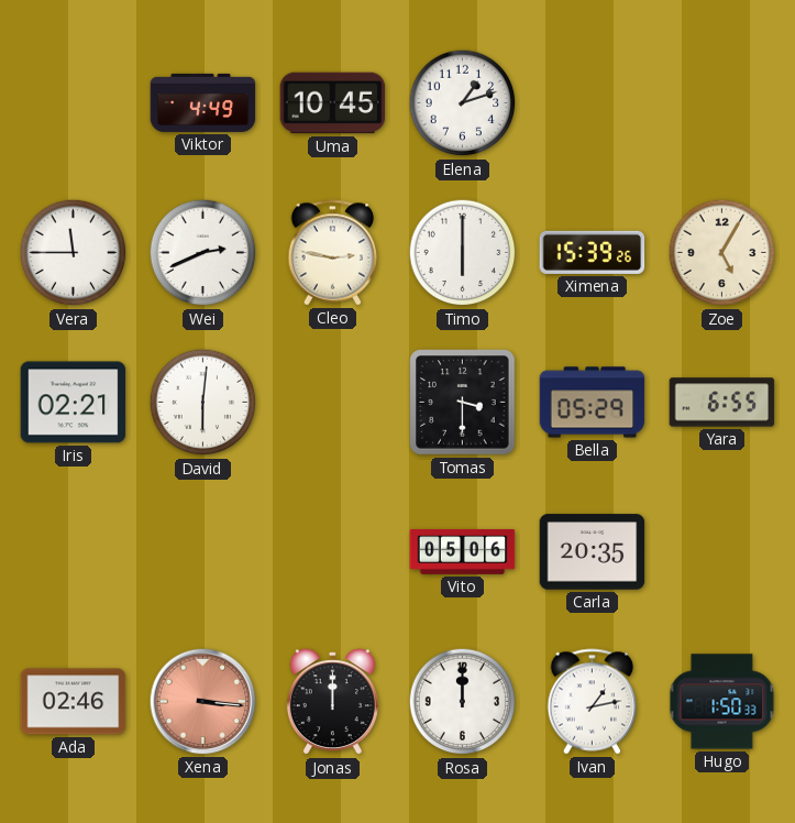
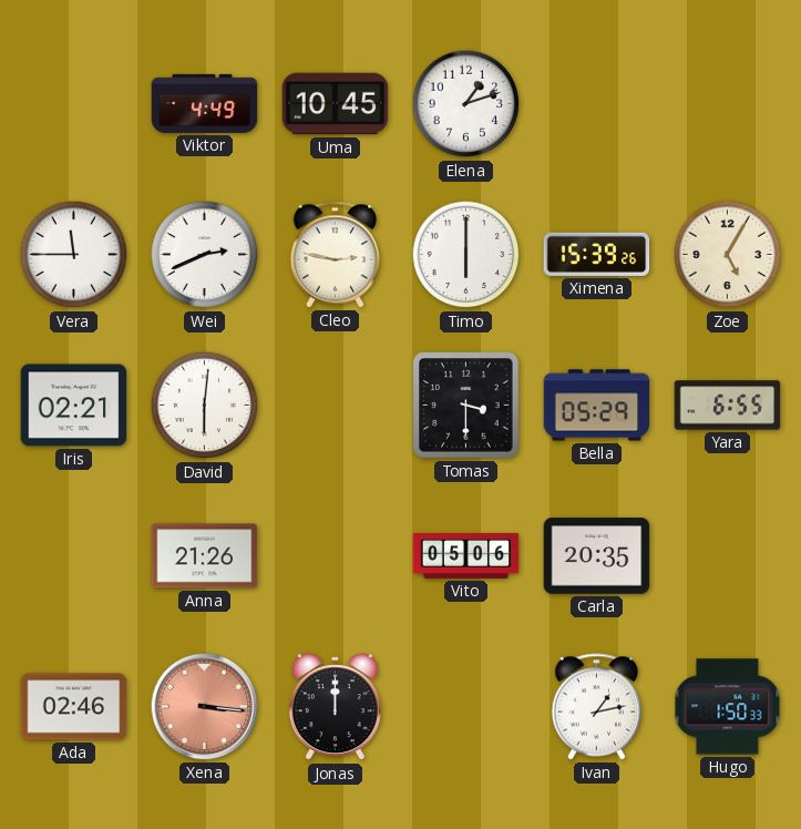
Anna: none -> 21:26 (205, 556)
Rosa: 12:00 -> none (463, 702)
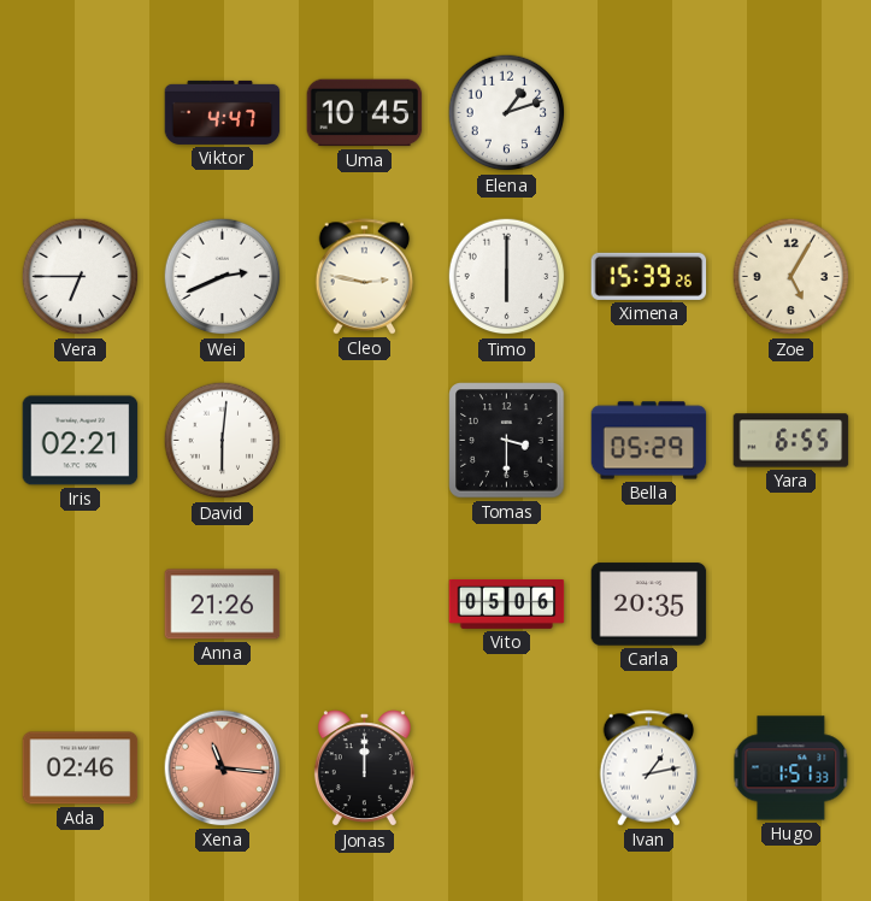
Viktor: 4:49 -> 4:47 (223, 112)
Vera: 11:45 -> 6:45 (81, 277)
Xena: 3:16 -> 11:16 (223, 768)
Hugo: 1:50 -> 1:51 (791, 768)
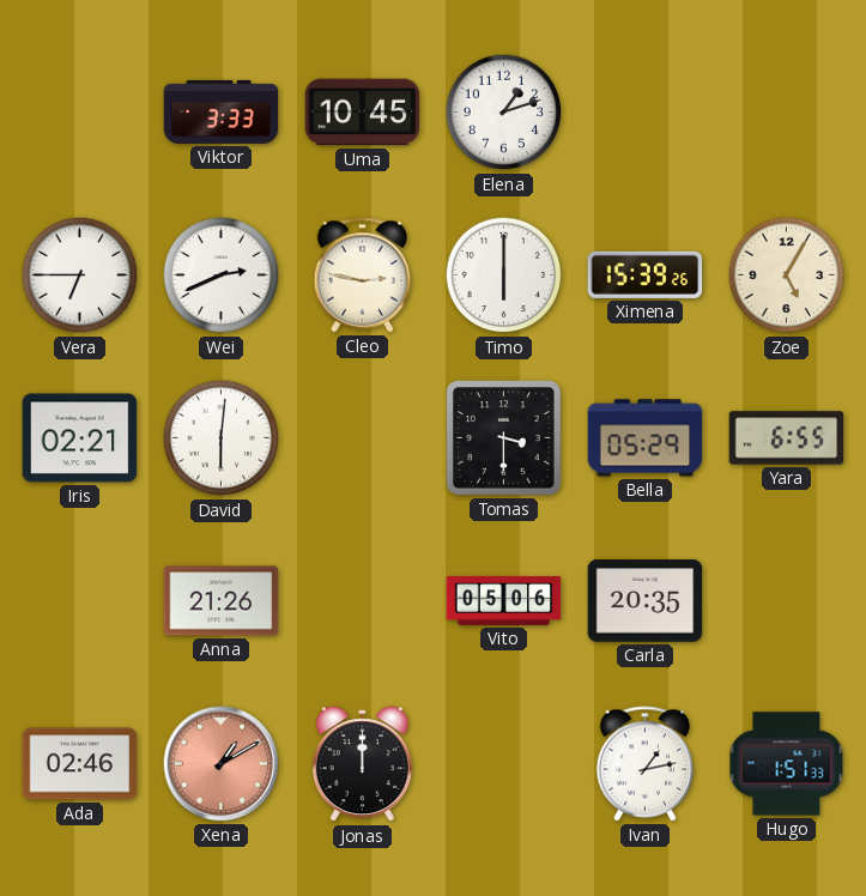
Viktor: 4:47 -> 3:33 (222, 111)
Xena: 11:16 -> 1:10 (222, 764)
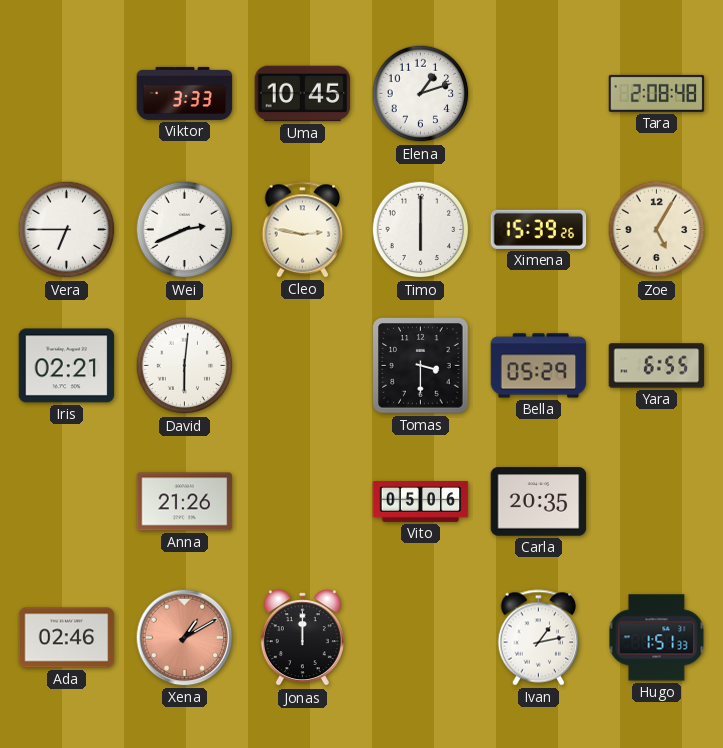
Tara: none -> 2:08 (657, 93)
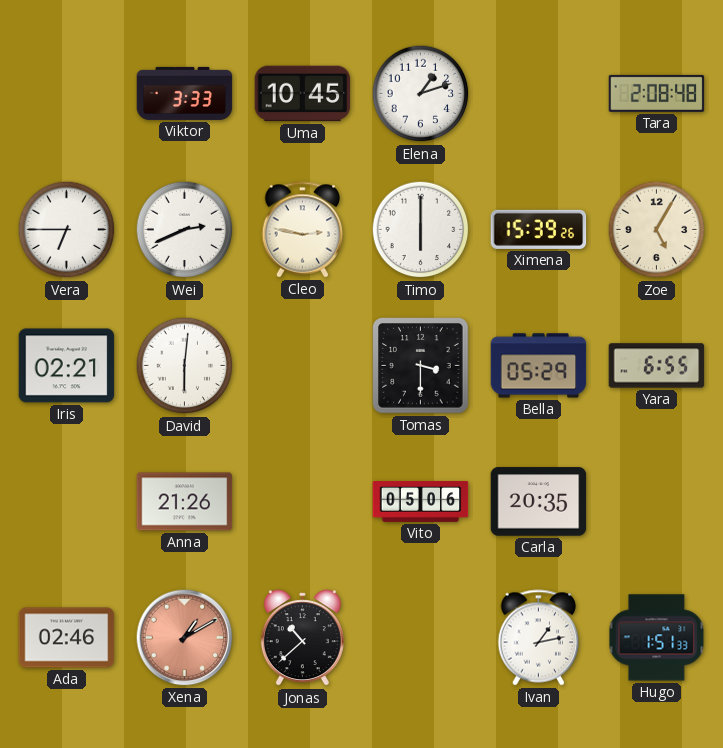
Jonas: 12:00 -> 10:38 (302, 638)
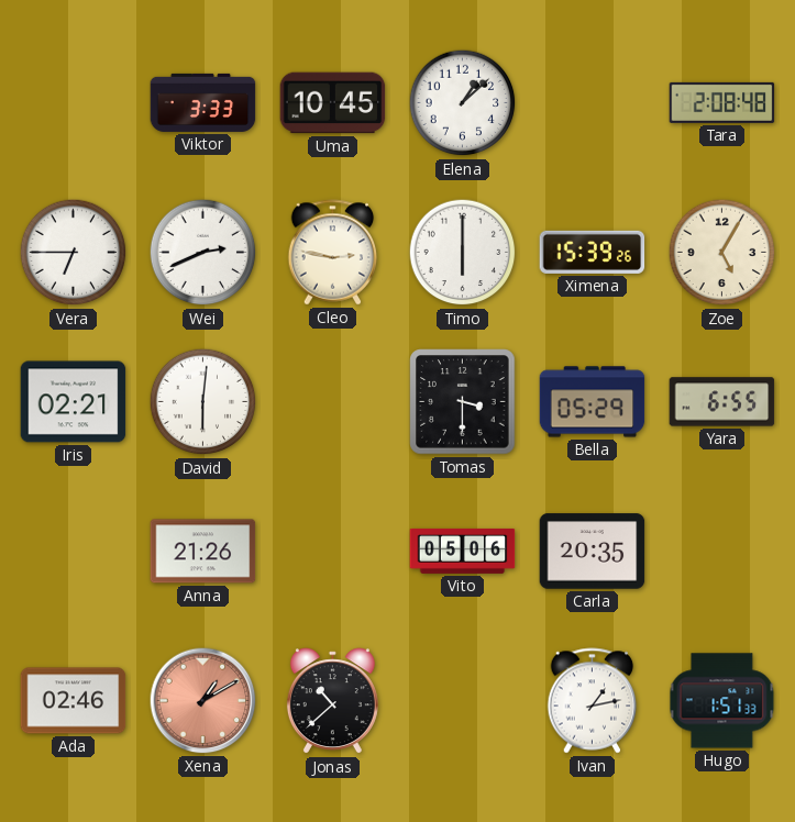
Elena: 1:12 -> 1:08 (463, 103)
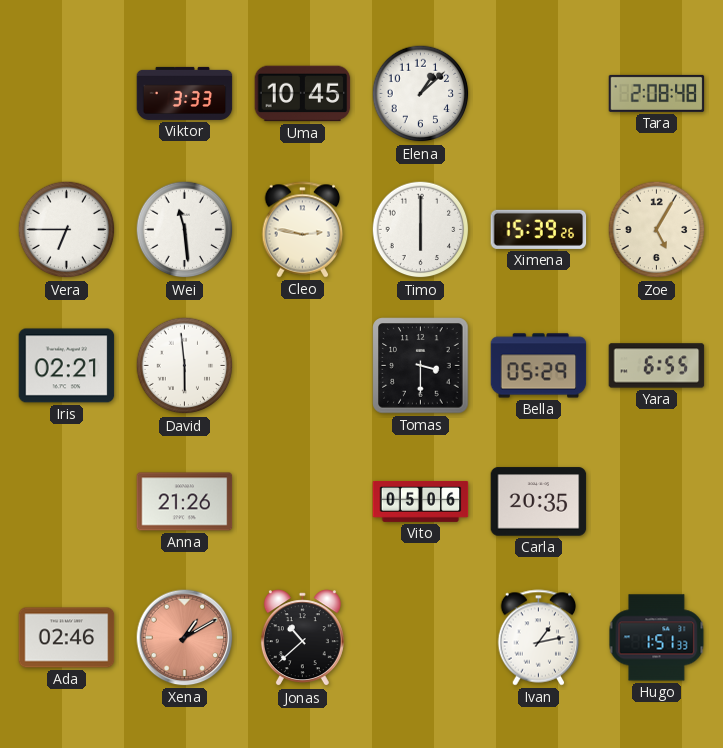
Wei: 2:41 -> 11:29 (185, 230)
David: 6:01 -> 5:59 (185, 366)
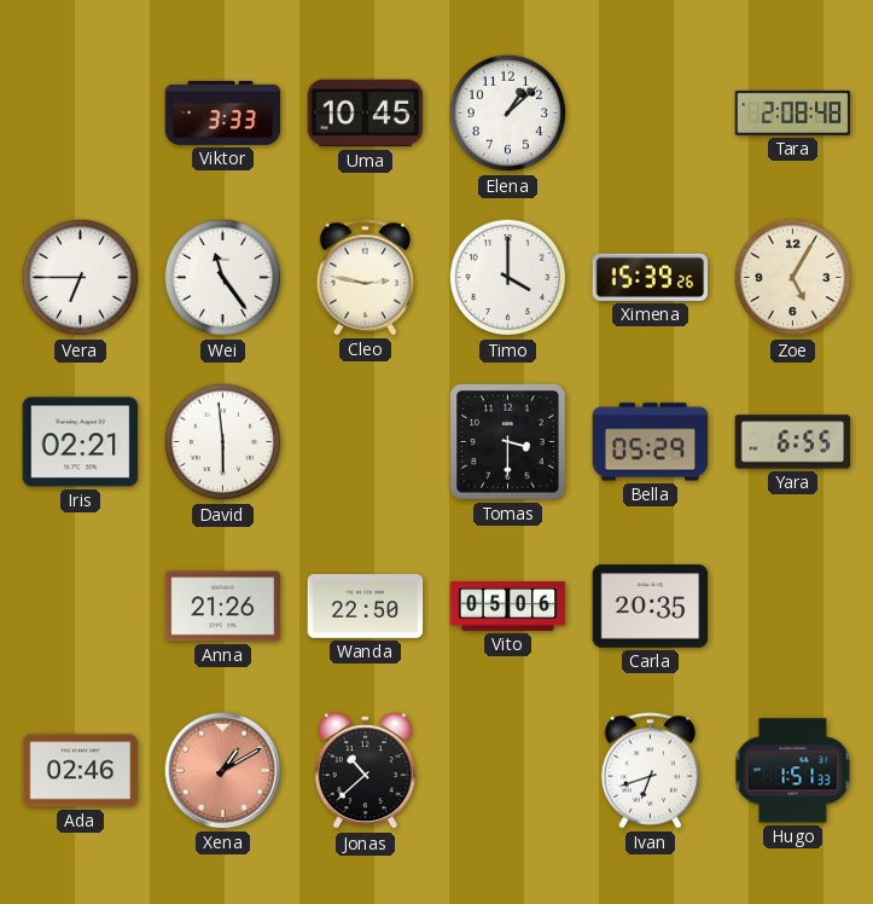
Wei: 11:29 -> 11:24 (223, 278)
Timo: 6:00 -> 4:00 (508, 278)
Wanda: none -> 22:50 (366, 605)
Ivan: 1:13 -> 6:42 (651, 771)
